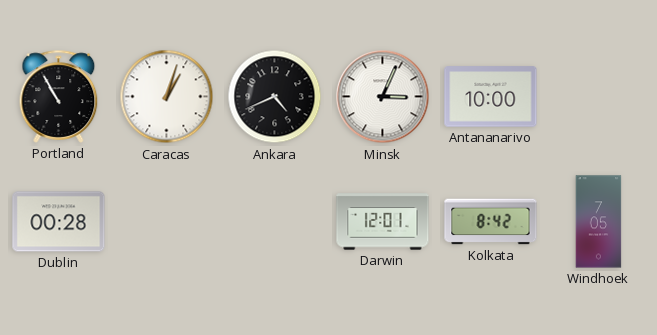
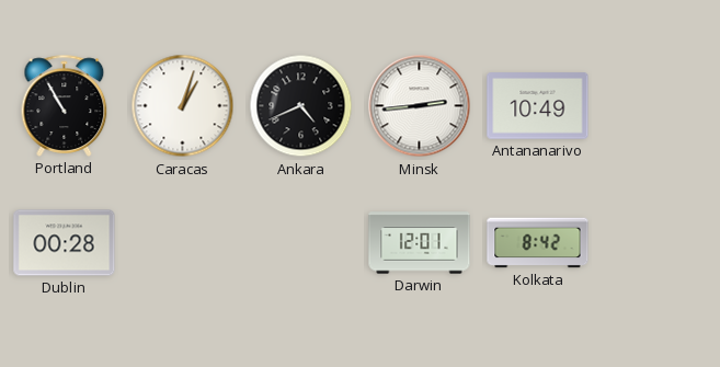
Minsk: 3:04 -> 2:44 (420, 106)
Antananarivo: 10:00 -> 10:49 (538, 106)
Windhoek: 7:05 -> none (599, 222)
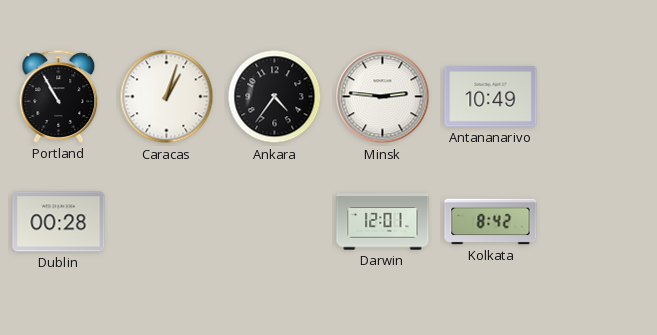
Ankara: 4:41 -> 4:36 (275, 97)
Minsk: 2:44 -> 2:46 (383, 97)
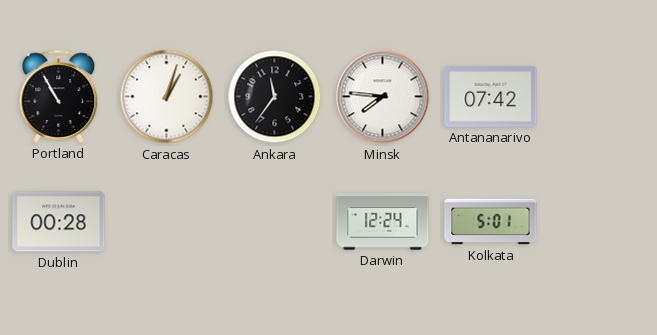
Ankara: 4:36 -> 11:36 (275, 97)
Minsk: 2:46 -> 7:46 (383, 97)
Antananarivo: 10:49 -> 07:42 (491, 97)
Darwin: 12:01 -> 12:24 (383, 222)
Kolkata: 8:42 -> 5:01 (491, 222)
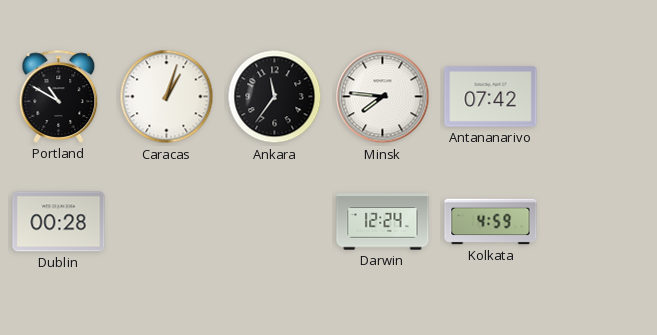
Portland: 10:55 -> 10:50 (59, 96)
Kolkata: 5:01 -> 4:59 (491, 222)
